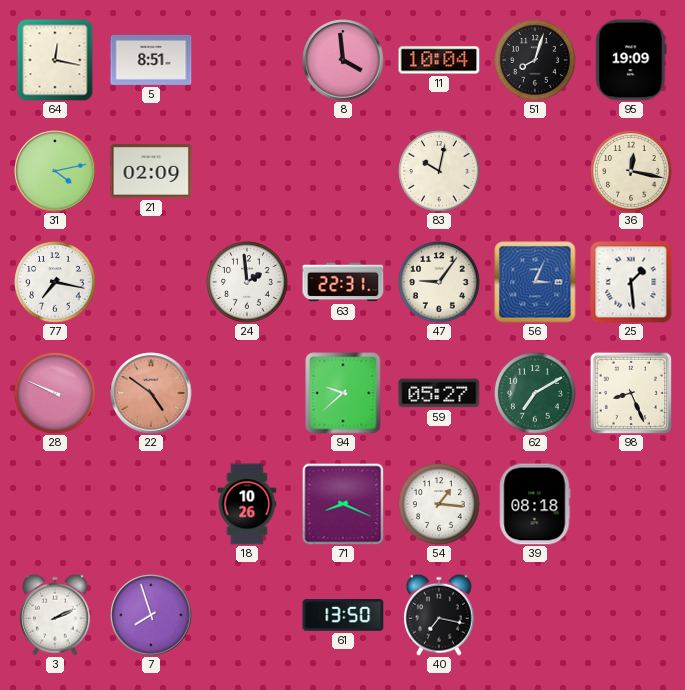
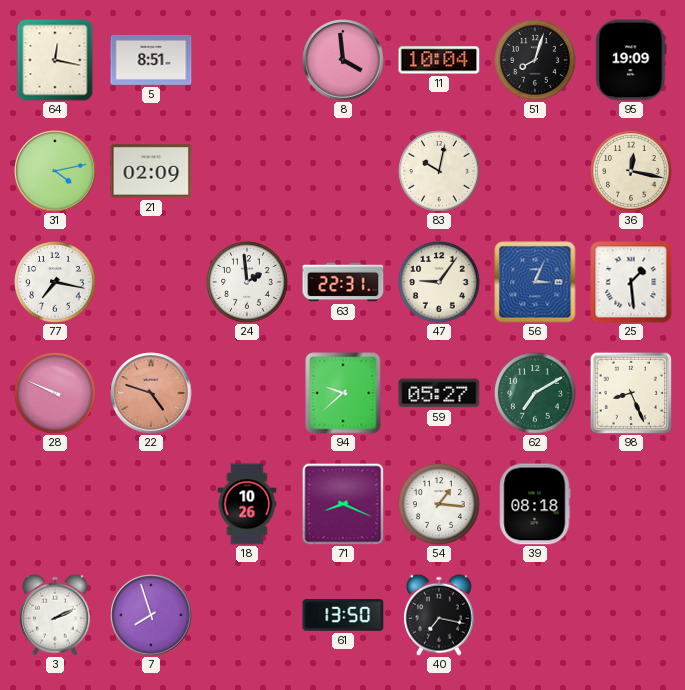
22: 4:51 -> 4:48 (151, 393)
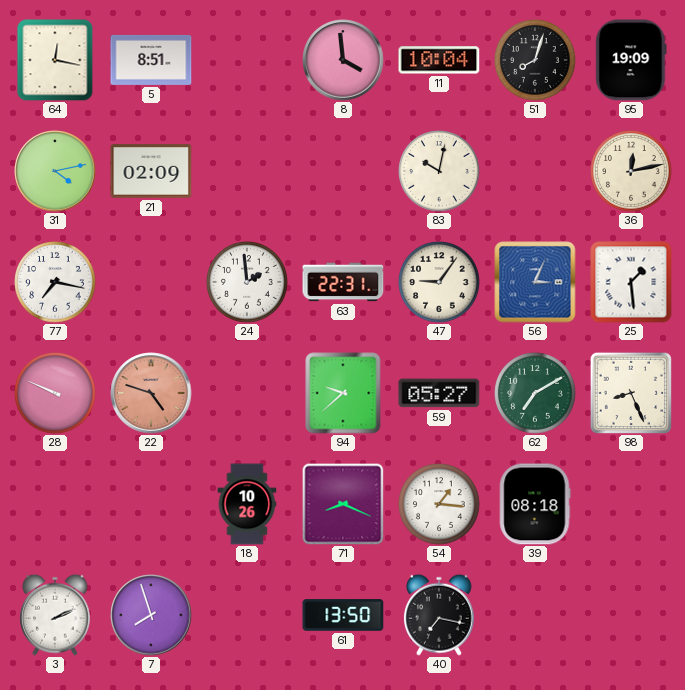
36: 12:17 -> 12:13 (631, 171)
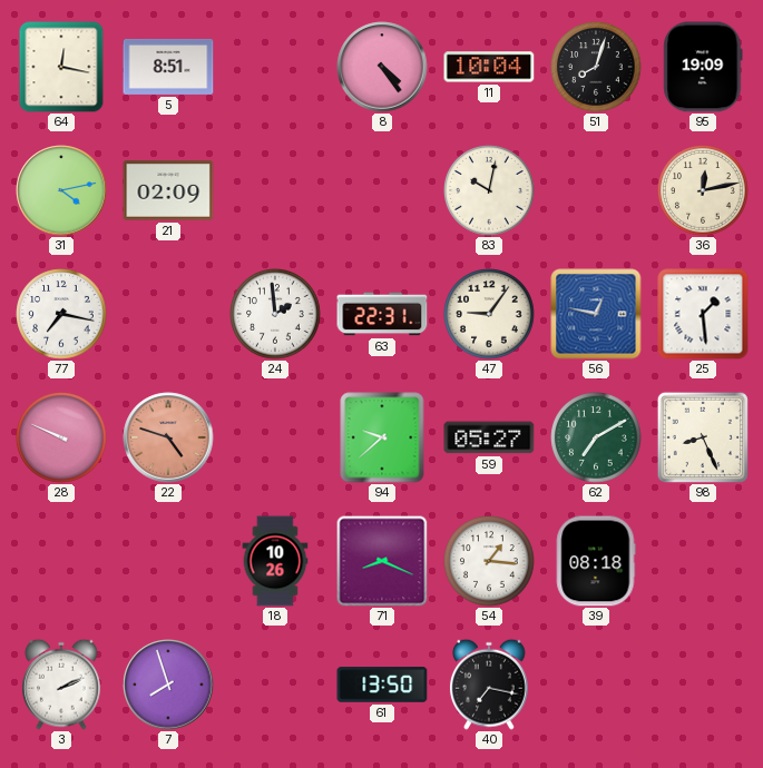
8: 3:59 -> 4:24 (382, 67)
56: 3:04 -> 12:47 (596, 314)
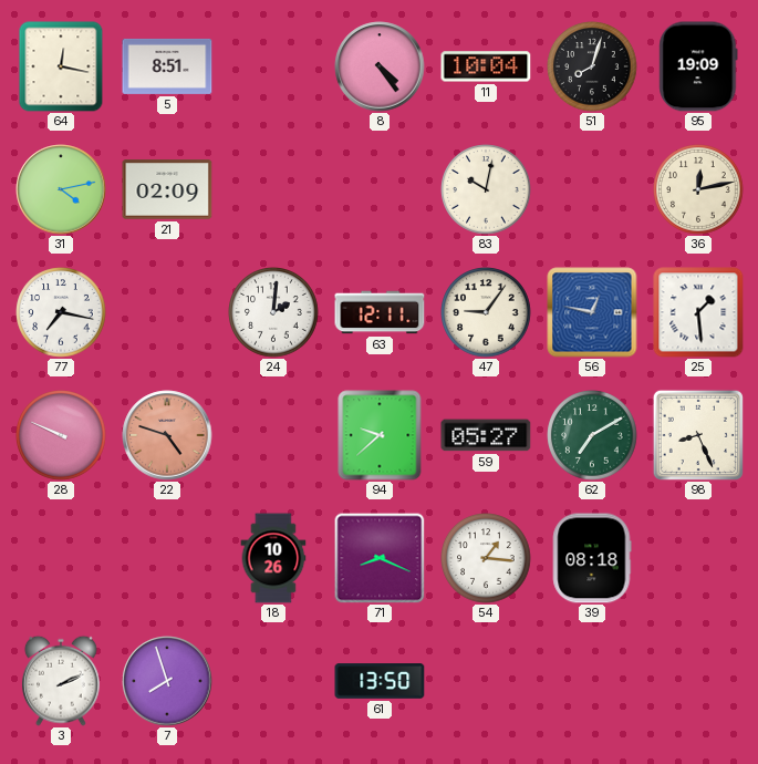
24: 1:59 -> 2:01 (273, 312)
63: 22:31 -> 12:11 (380, 312)
40: 7:17 -> none (489, 685)
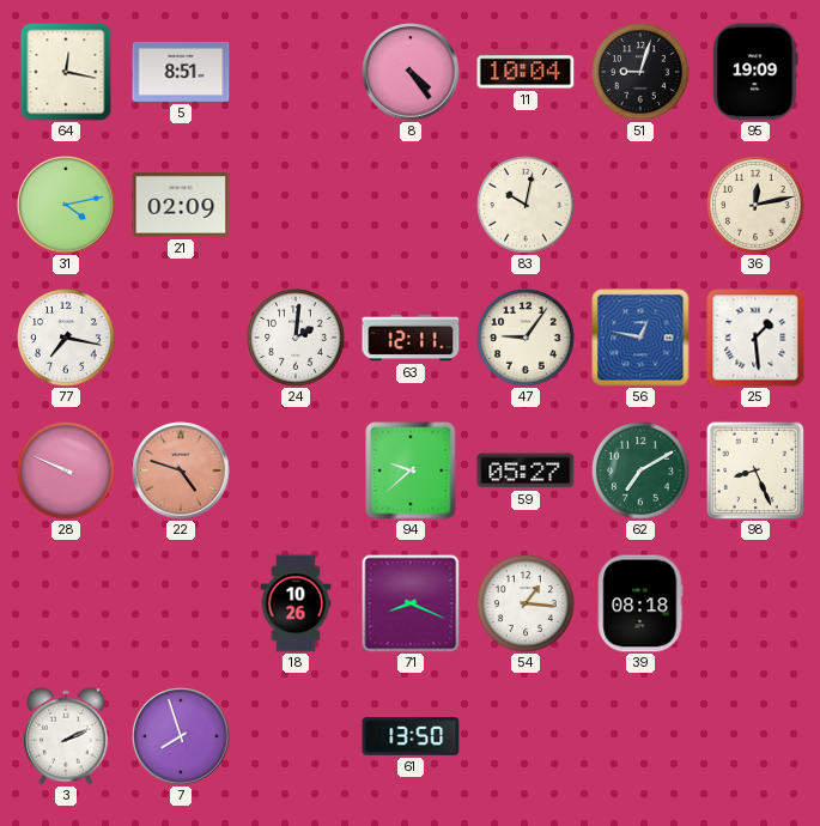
51: 8:03 -> 9:03 (640, 72)
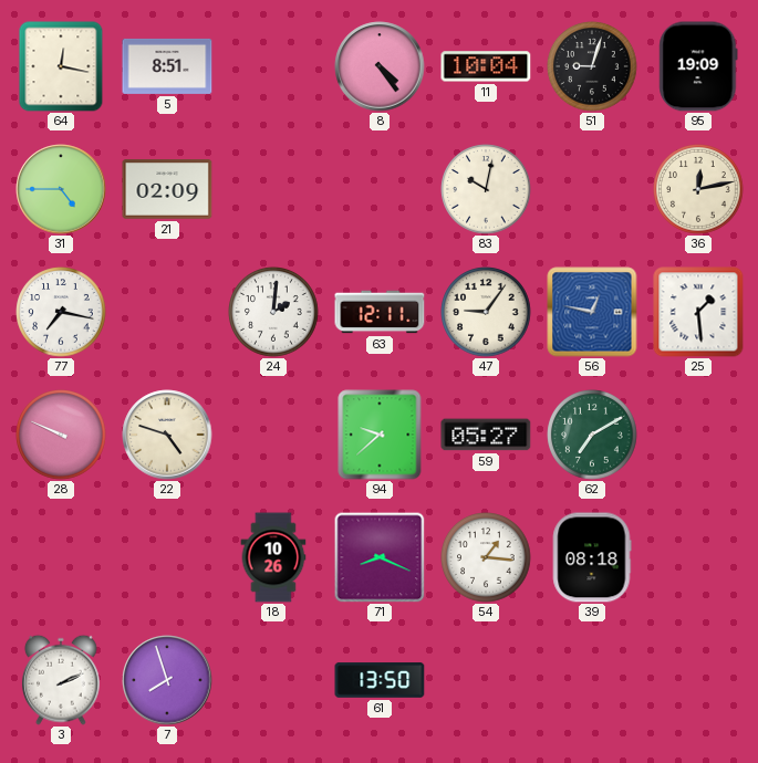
31: 4:13 -> 4:45 (61, 189)
22 dial: salmon -> cream (167, 435)
98: 8:26 -> none (755, 470)
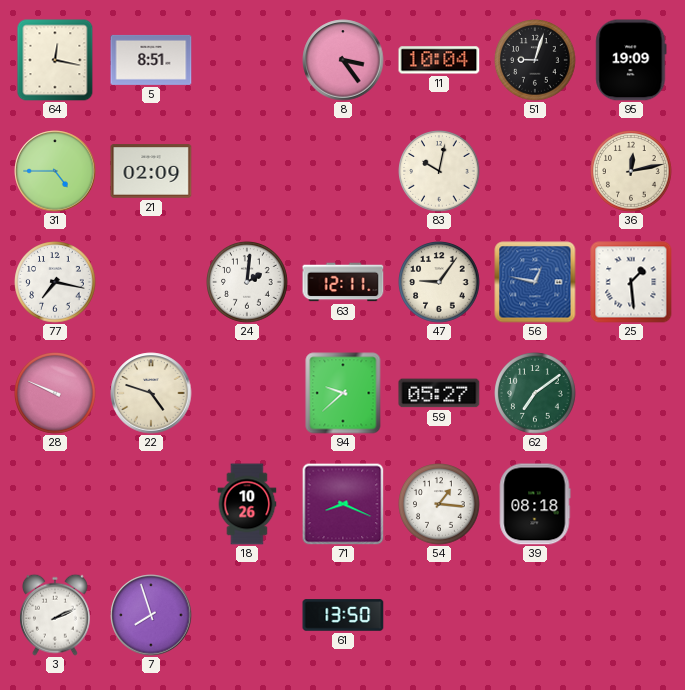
8: 4:24 -> 3:24 (343, 60)
62: 7:10 -> 7:09 (535, 393)
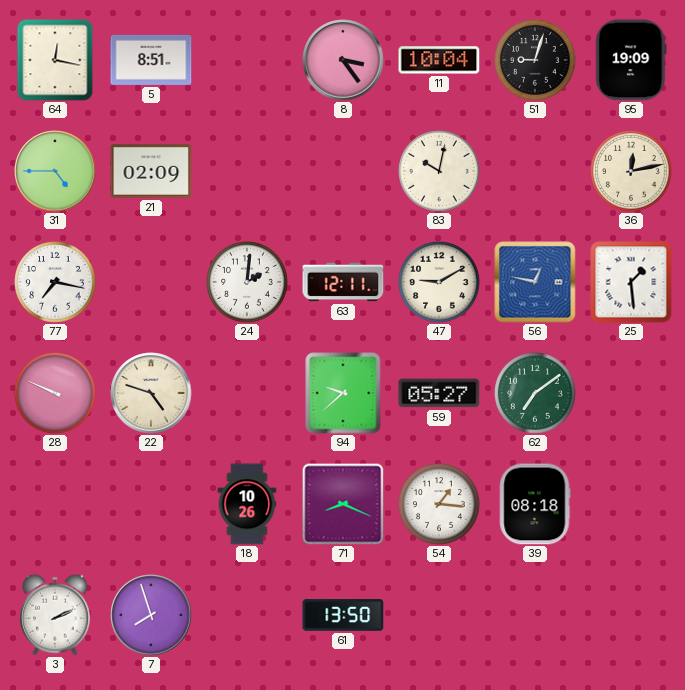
47: 9:06 -> 9:10 (439, 282)
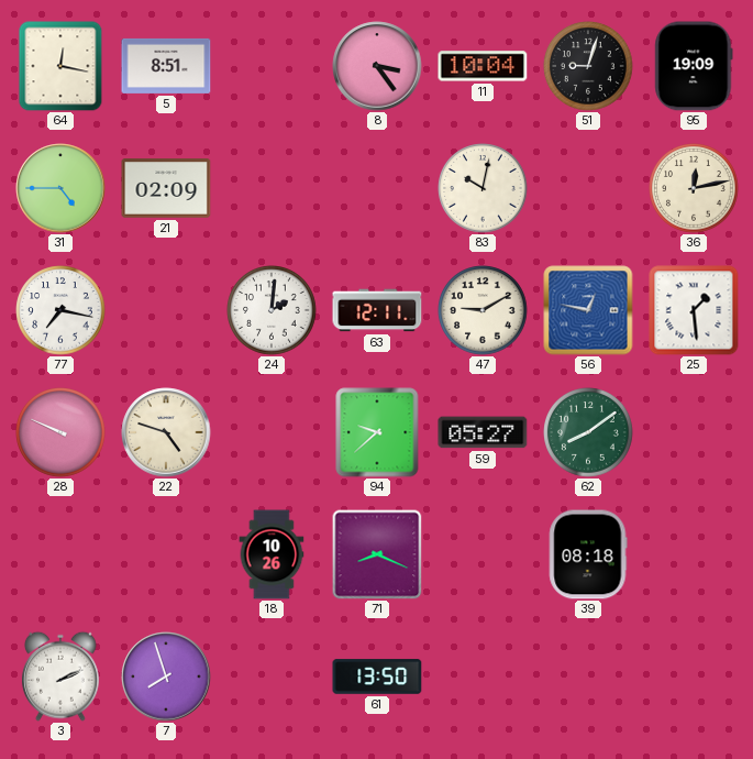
62: 7:09 -> 8:09 (588, 432)
54: 1:16 -> none (439, 504)
